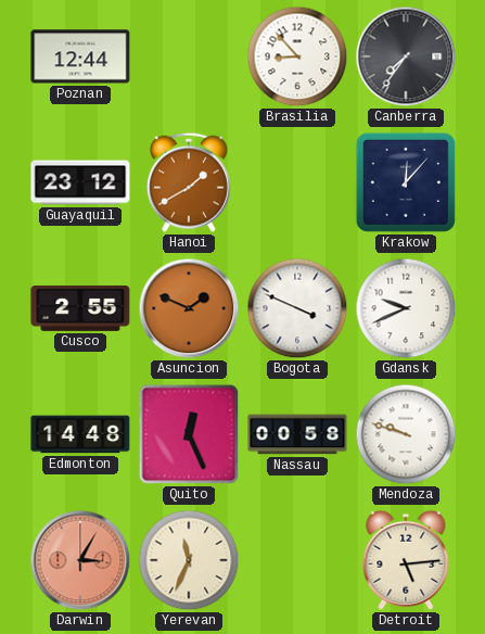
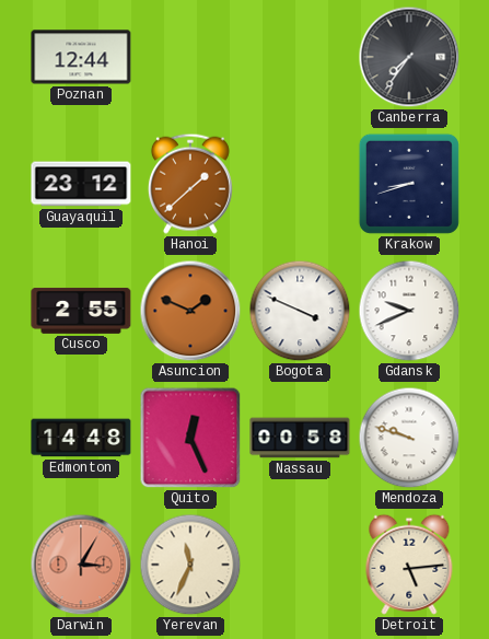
Brasilia: 8:53 -> none (297, 56)
Hanoi: 1:40 -> 1:38 (190, 184)
Krakow: 12:07 -> 8:42 (409, 184)
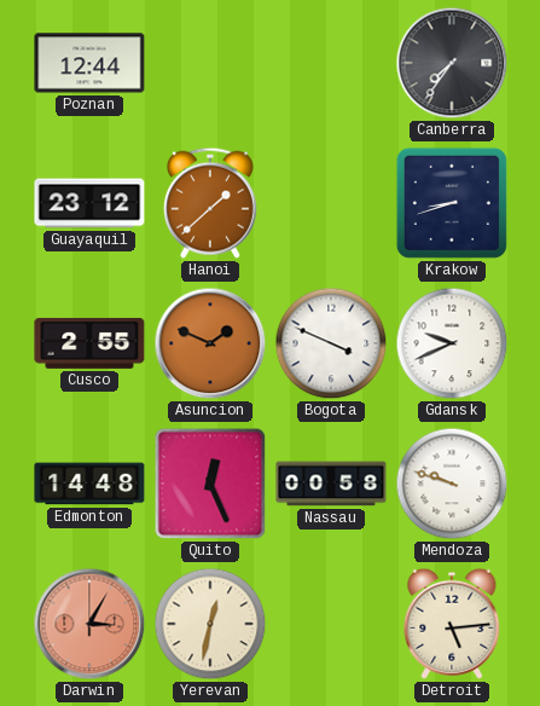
Yerevan: 11:34 -> 12:32 (210, 624)
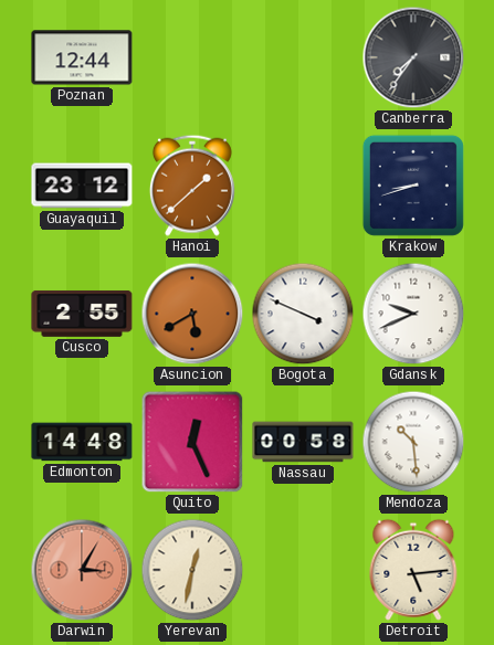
Asuncion: 1:49 -> 5:40 (192, 314)
Mendoza: 9:48 -> 10:29 (413, 442)
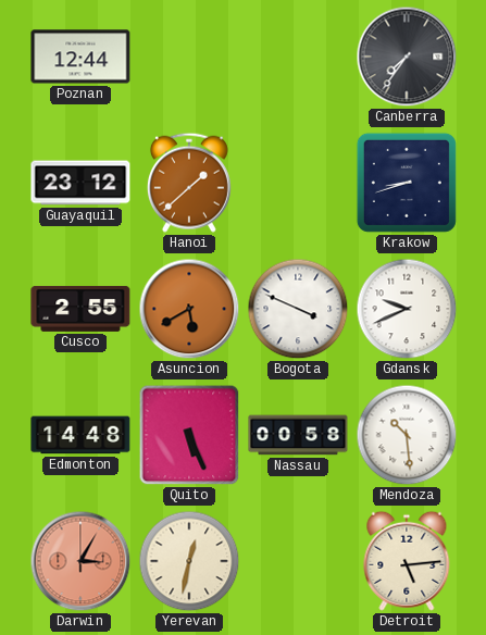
Quito: 12:26 -> 5:26 (189, 435)
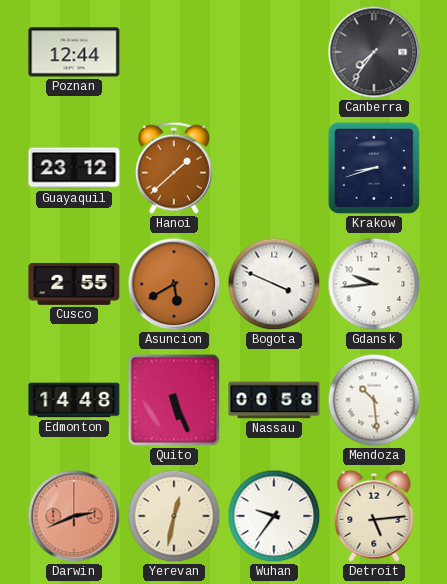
Gdansk: 9:41 -> 9:44 (374, 284)
Darwin: 3:05 -> 2:41 (74, 516)
Wuhan: none -> 9:36 (274, 516)
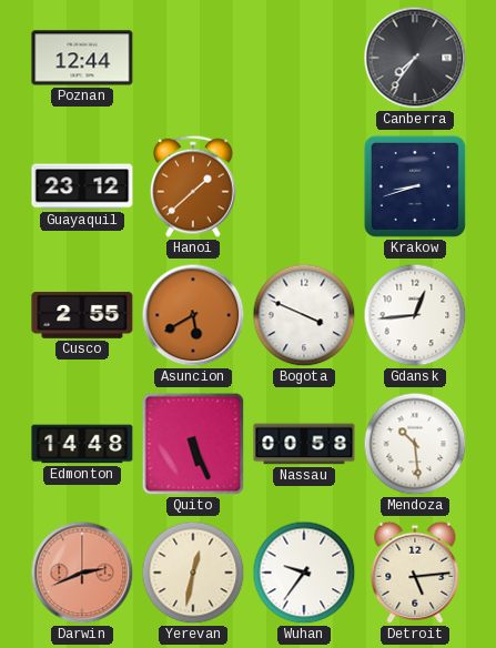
Gdansk: 9:44 -> 12:44 (415, 315)
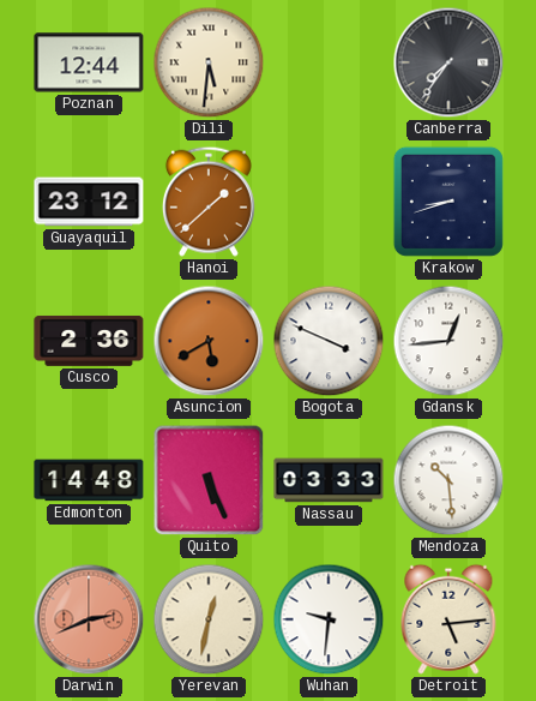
Dili: none -> 5:31 (209, 62)
Cusco: 2:55 -> 2:36 (89, 341)
Nassau: 00:58 -> 03:33 (329, 480)
Wuhan: 9:36 -> 9:31 (329, 619)
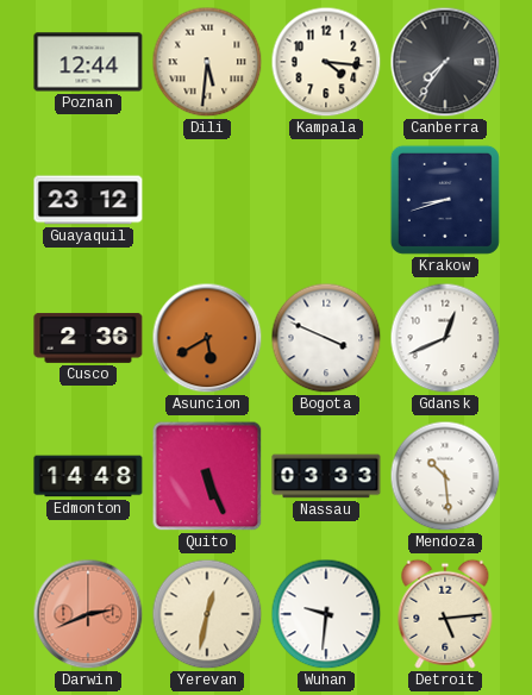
Kampala: none -> 4:16 (326, 62)
Hanoi: 1:38 -> none (209, 202)
Gdansk: 12:44 -> 12:41 (445, 338)
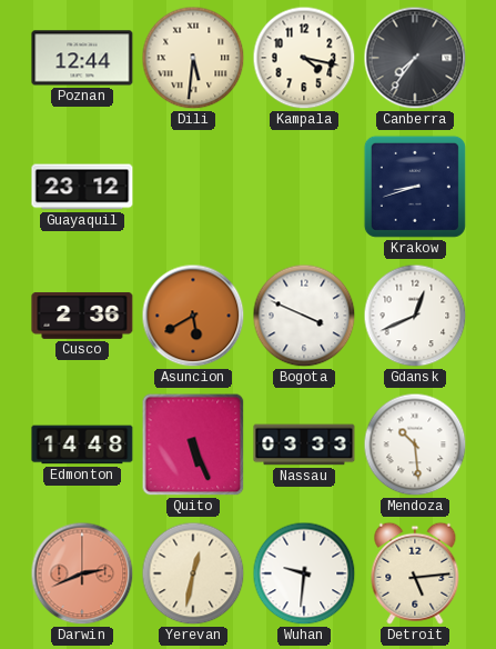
Kampala: 4:16 -> 4:17 (304, 58)
